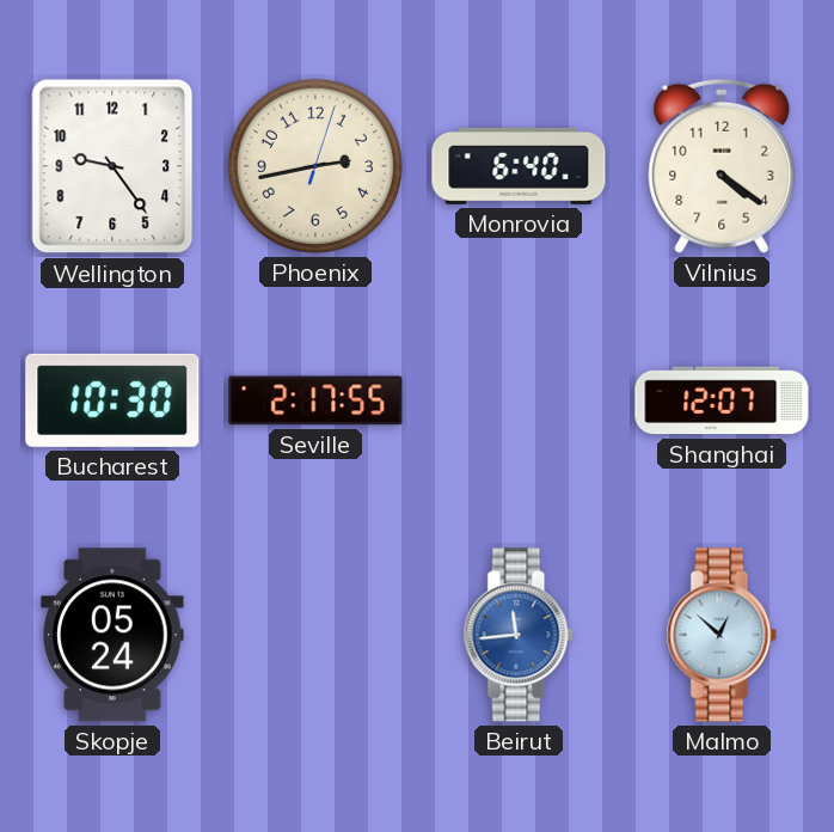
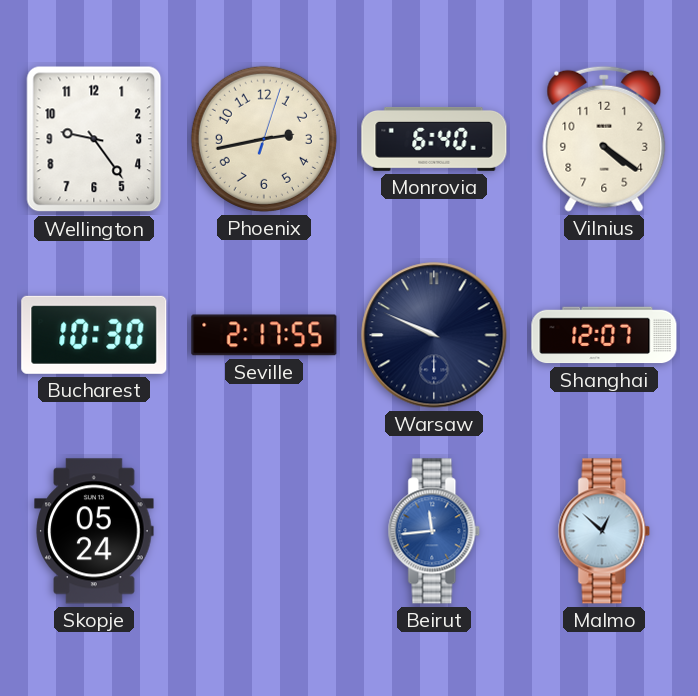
Warsaw: none -> 9:49 (434, 335)
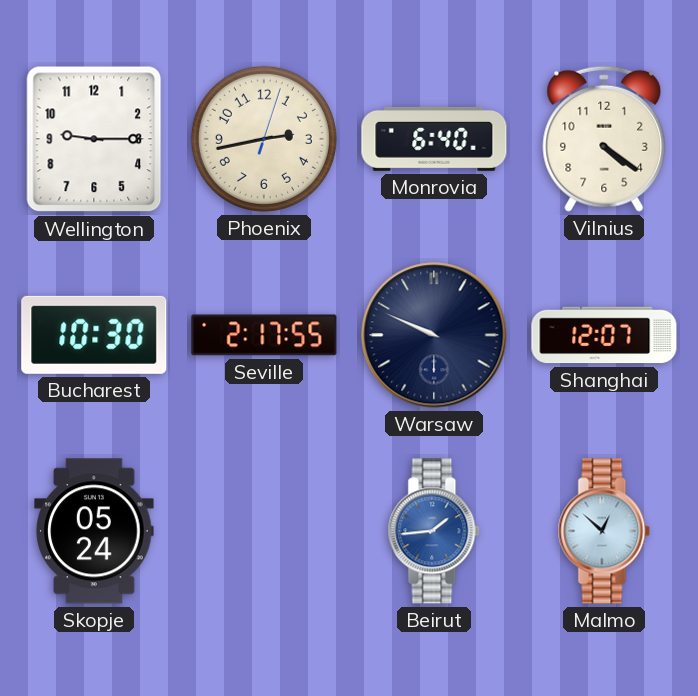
Wellington: 9:24 -> 9:15 (94, 139)
Beirut: 11:44 -> 1:44 (434, 531)
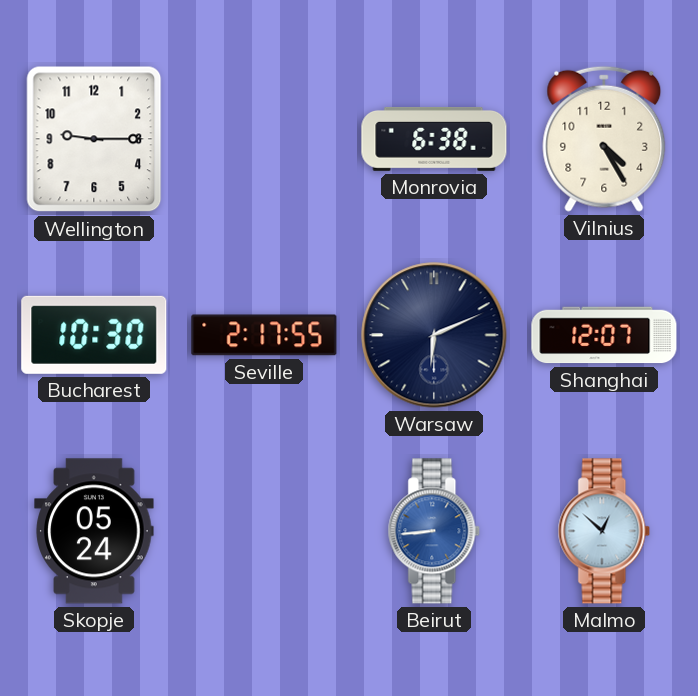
Phoenix: 2:43 -> none (264, 139)
Monrovia: 6:40 -> 6:38 (434, 139)
Vilnius: 4:21 -> 4:25 (604, 139)
Warsaw: 9:49 -> 6:11 (434, 335)
Beirut: 1:44 -> 8:44 (434, 531)
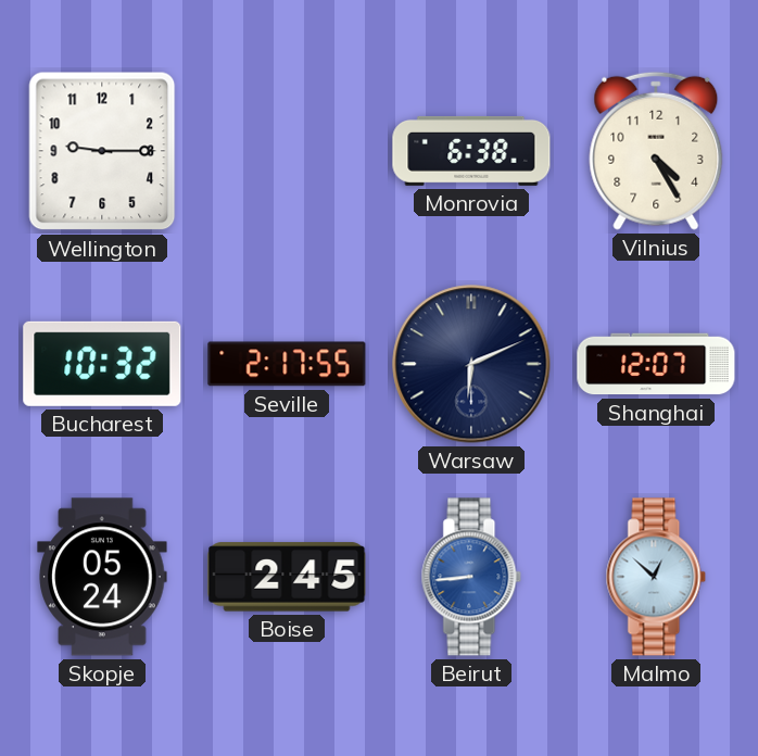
Bucharest: 10:30 -> 10:32 (102, 364)
Boise: none -> 2:45 (287, 577)
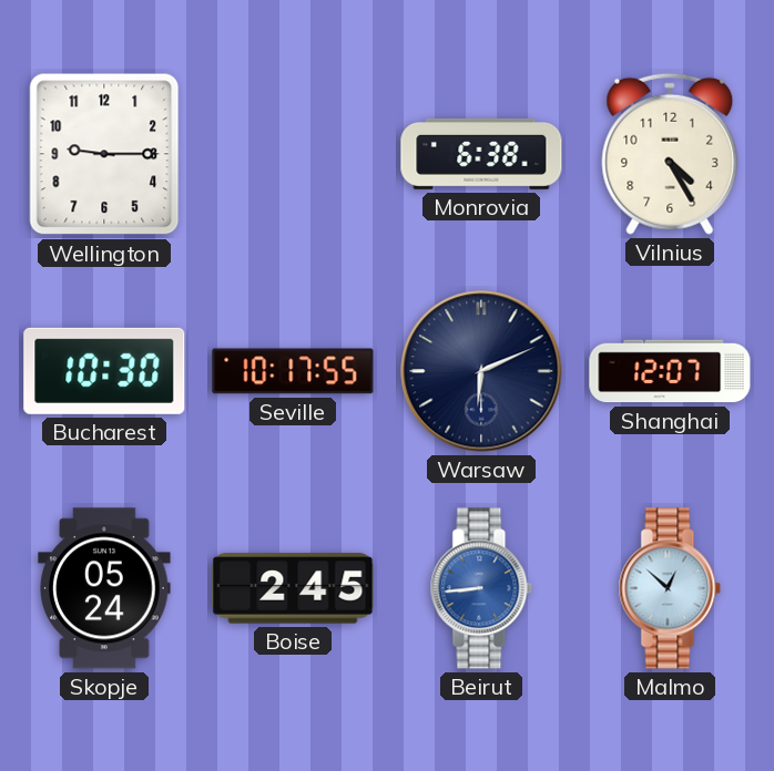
Bucharest: 10:32 -> 10:30 (104, 371)
Seville: 2:17 -> 10:17 (293, 371)
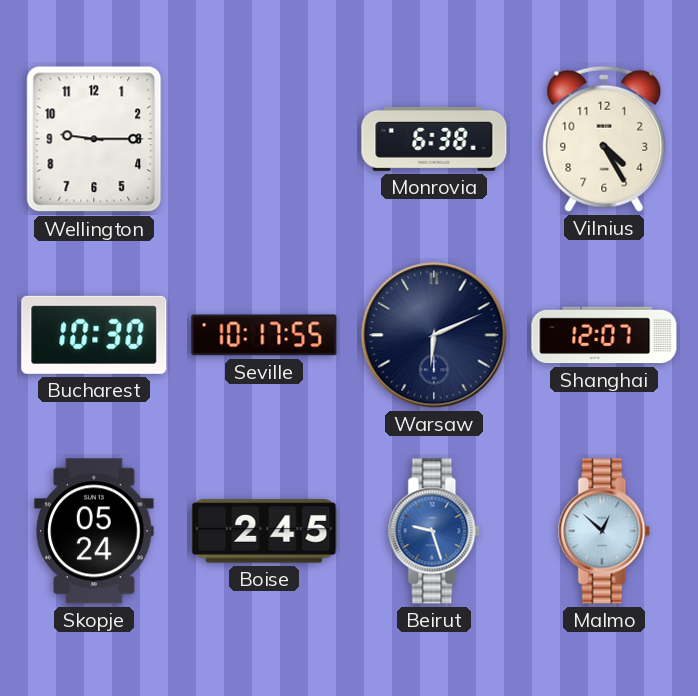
Beirut: 8:44 -> 9:27 (434, 531)
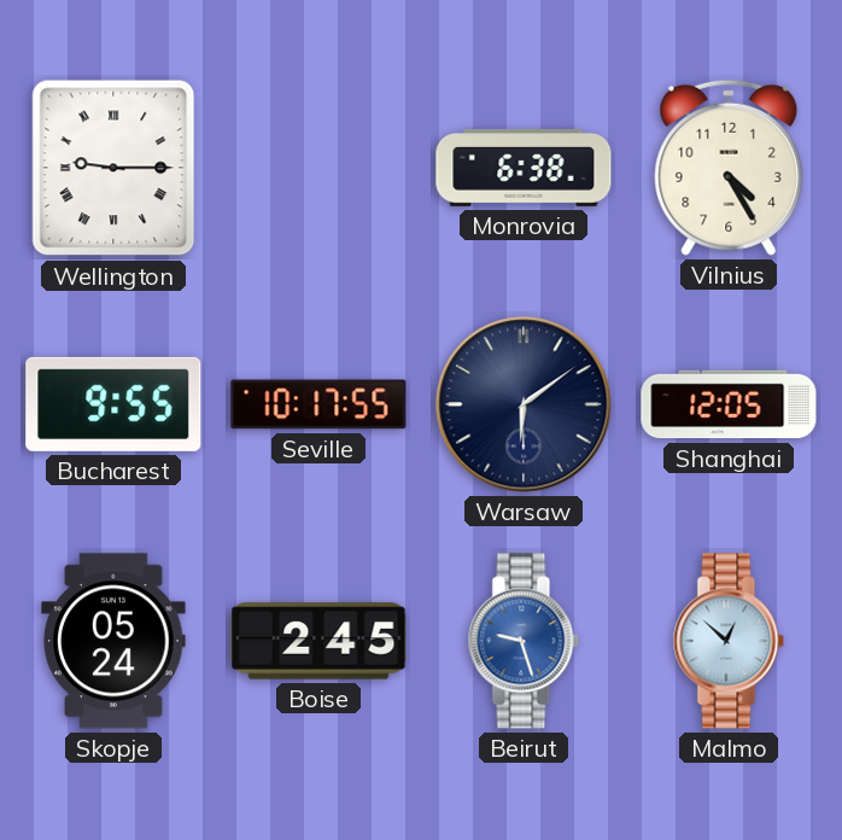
Wellington numerals: Arabic -> Roman (113, 168)
Bucharest: 10:30 -> 9:55 (113, 404)
Warsaw: 6:11 -> 6:09 (524, 404)
Shanghai: 12:07 -> 12:05 (729, 404)
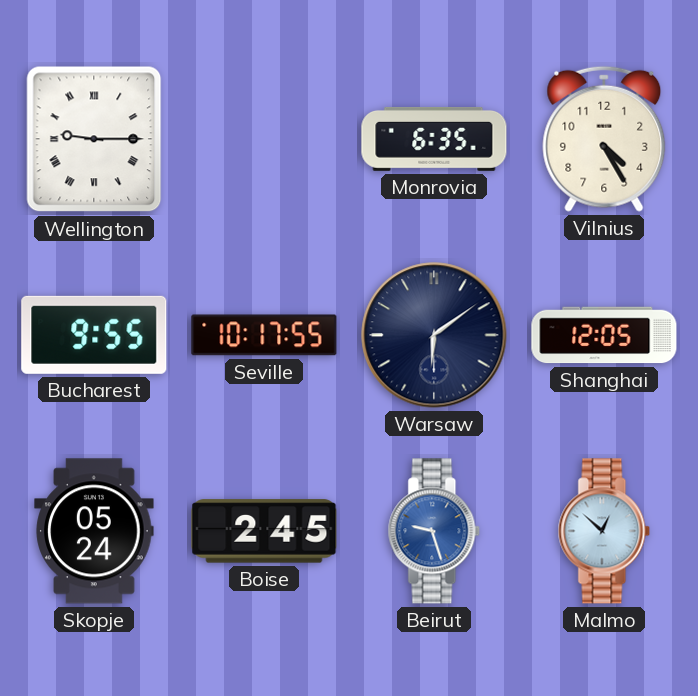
Monrovia: 6:38 -> 6:35 (434, 139)
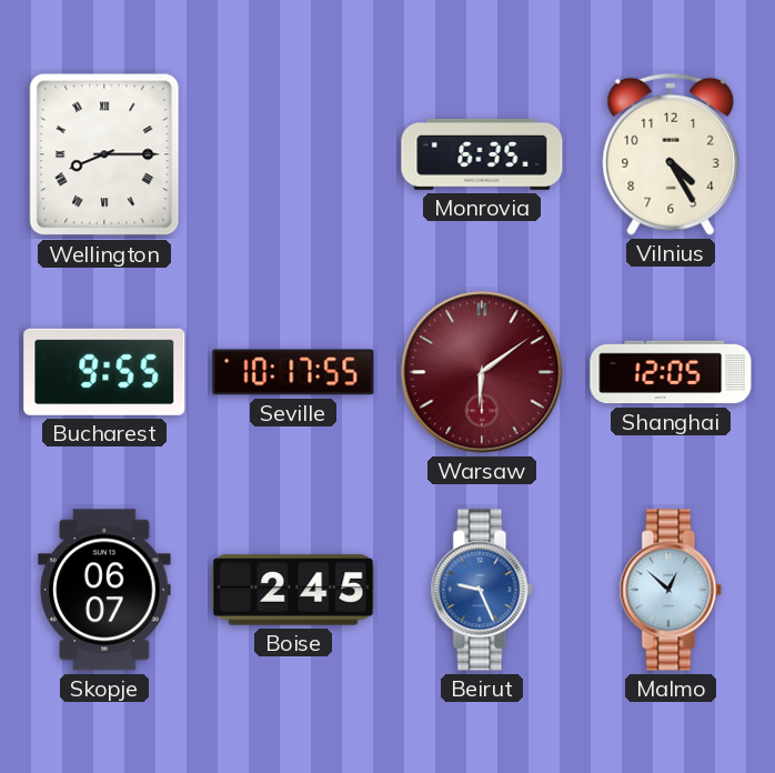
Wellington: 9:15 -> 8:15 (104, 154)
Warsaw dial: navy -> burgundy (482, 372)
Skopje: 05:24 -> 06:07 (104, 590)
Beirut: 9:27 -> 9:26 (482, 590)
